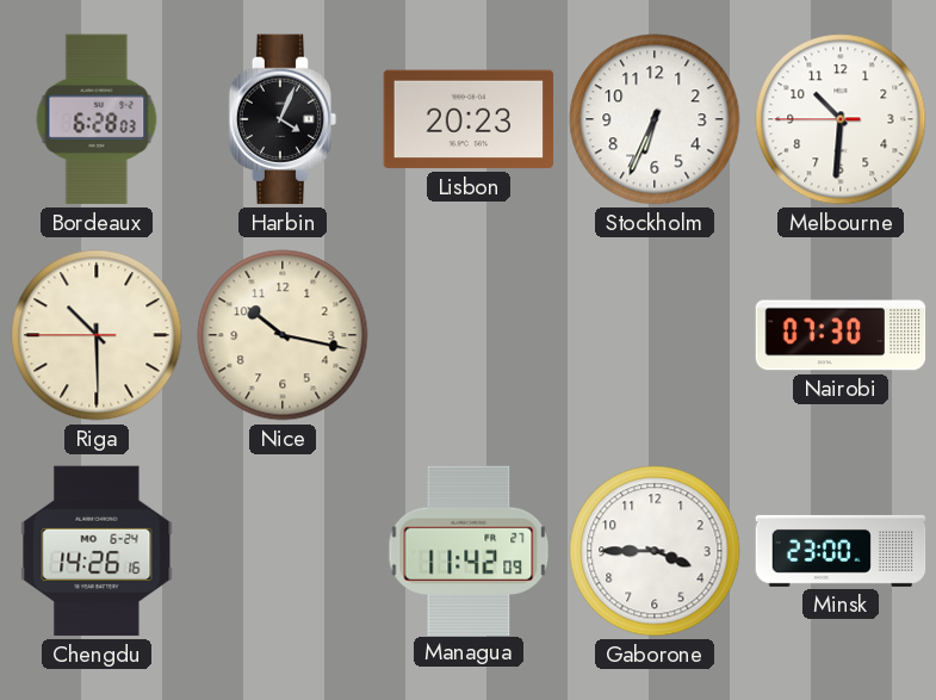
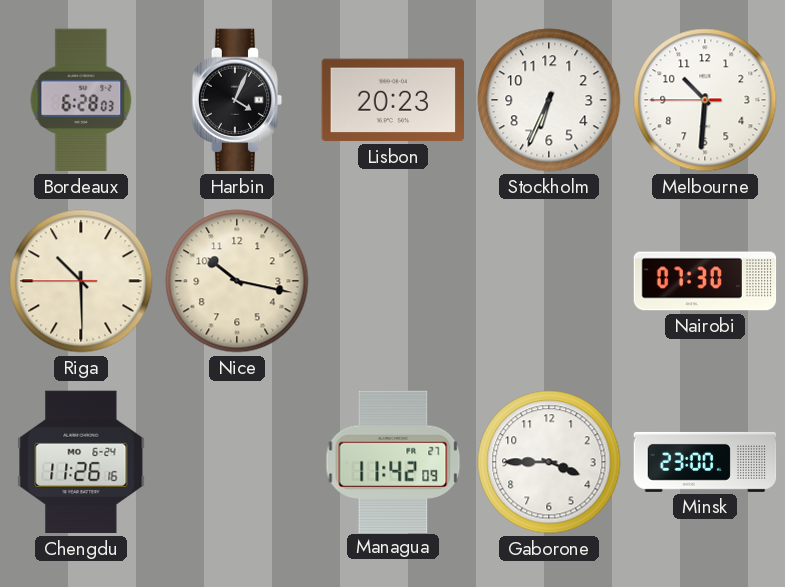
Chengdu: 14:26 -> 11:26 (81, 462)
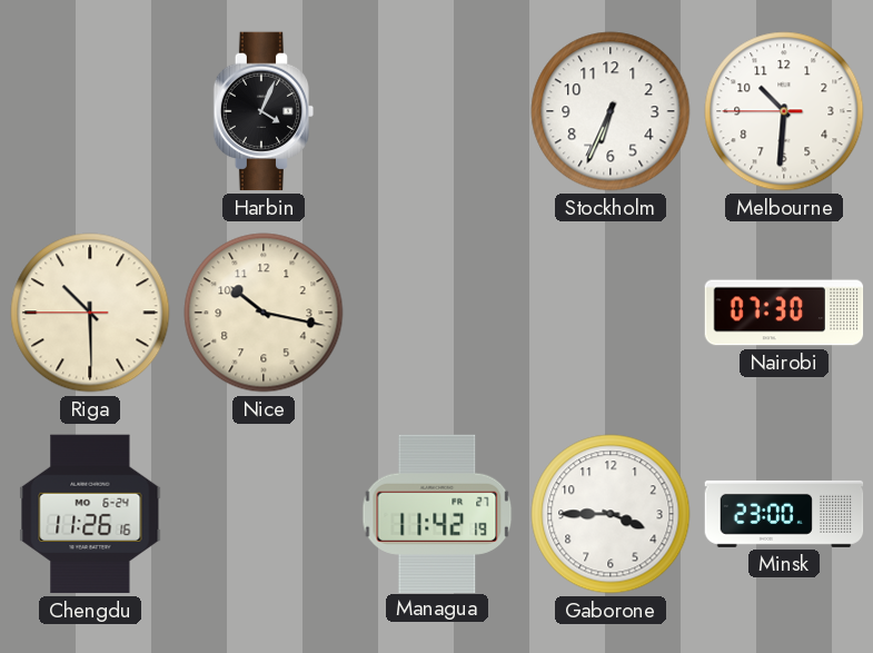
Bordeaux: 6:28 -> none (81, 100)
Lisbon: 20:23 -> none (392, 100)
Managua: 11:42:09 -> 11:42:19 (437, 513)
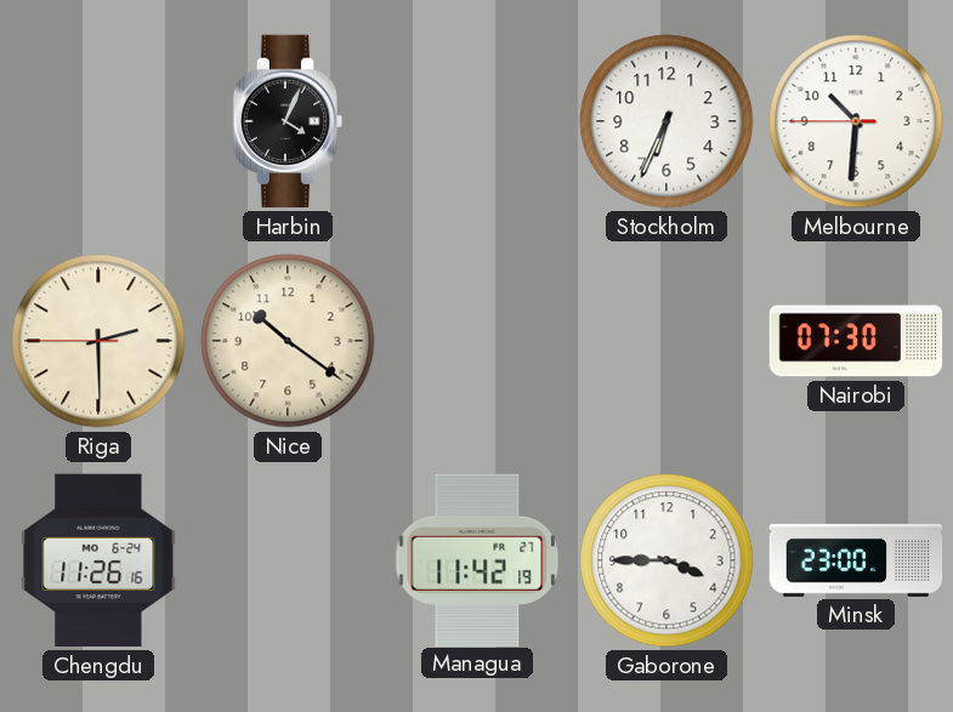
Riga: 10:29 -> 2:29 (98, 341)
Nice: 10:17 -> 10:21 (288, 341)
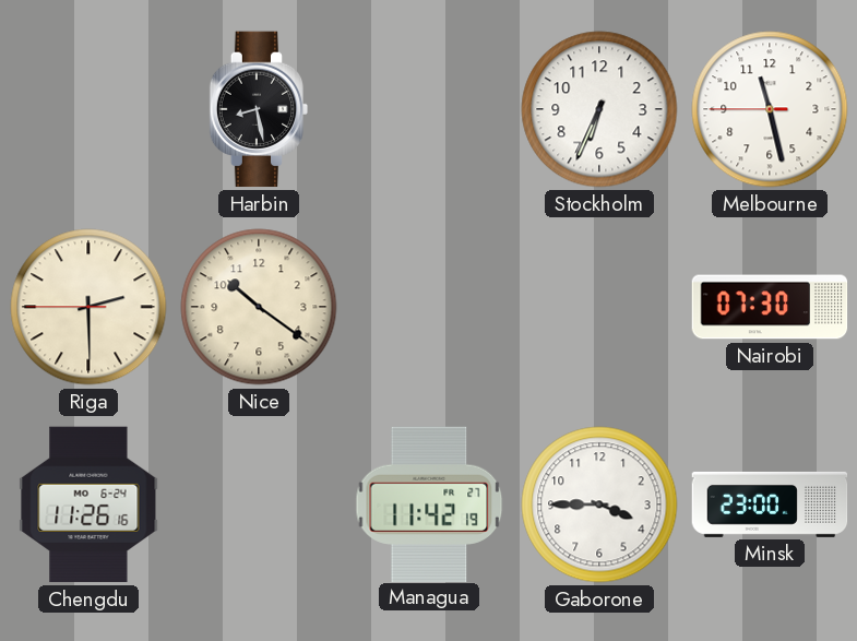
Harbin: 4:04 -> 8:28 (259, 109)
Melbourne: 10:30 -> 11:27 (770, 109)
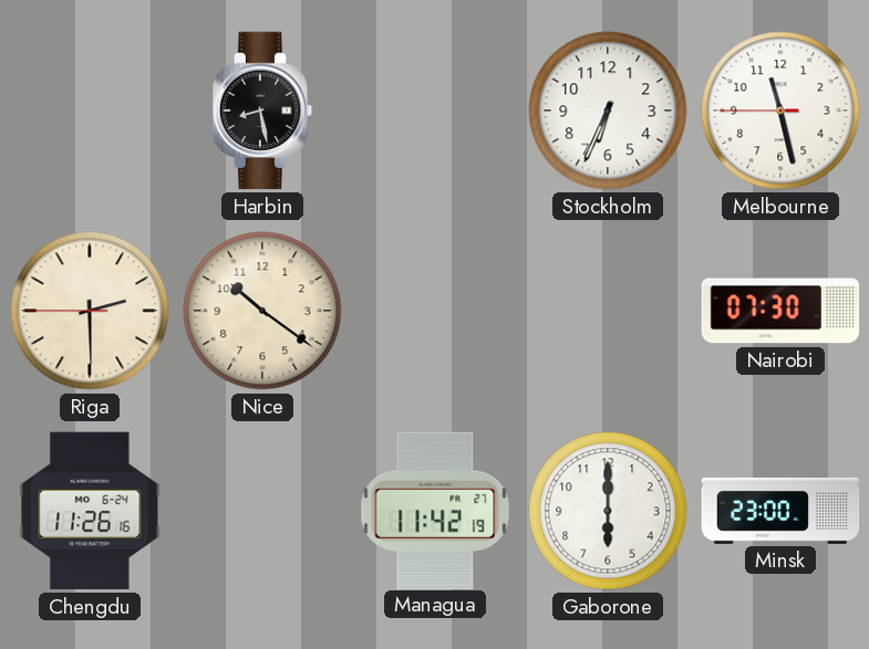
Gaborone: 3:45 -> 6:00 (608, 511)
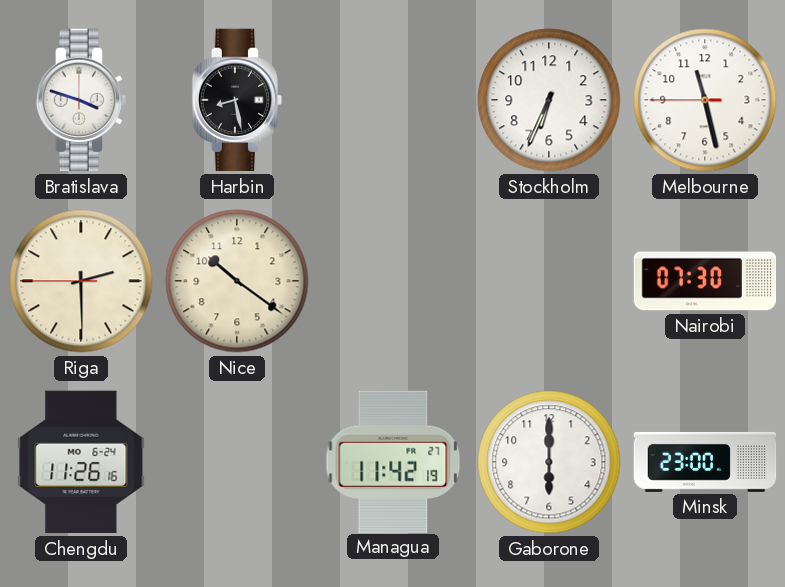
Bratislava: none -> 3:48 (81, 100)
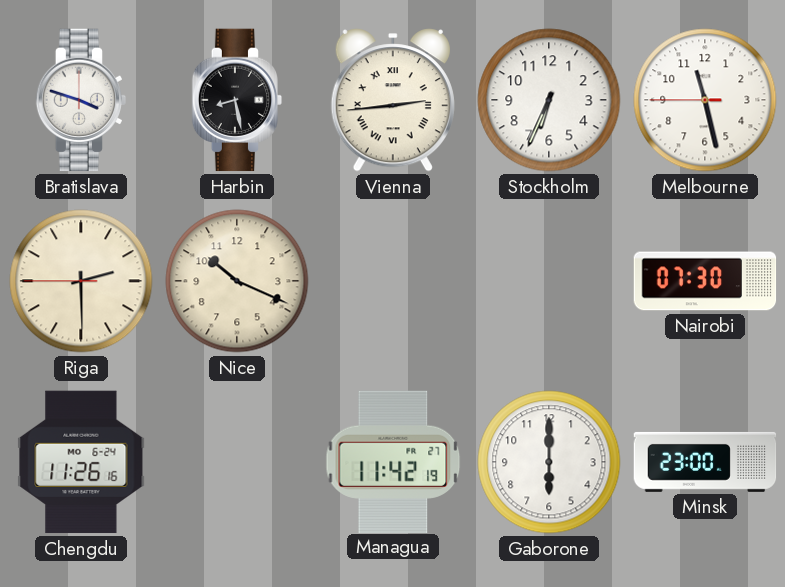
Vienna: none -> 2:44 (393, 100)
Nice: 10:21 -> 10:19 (237, 281)
